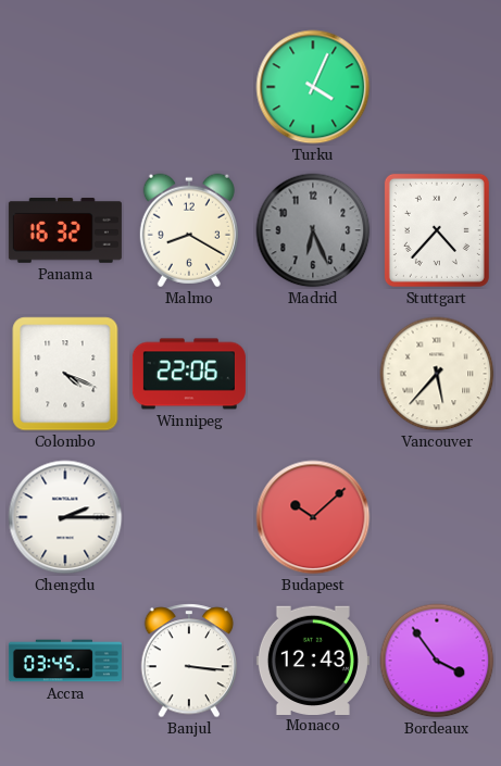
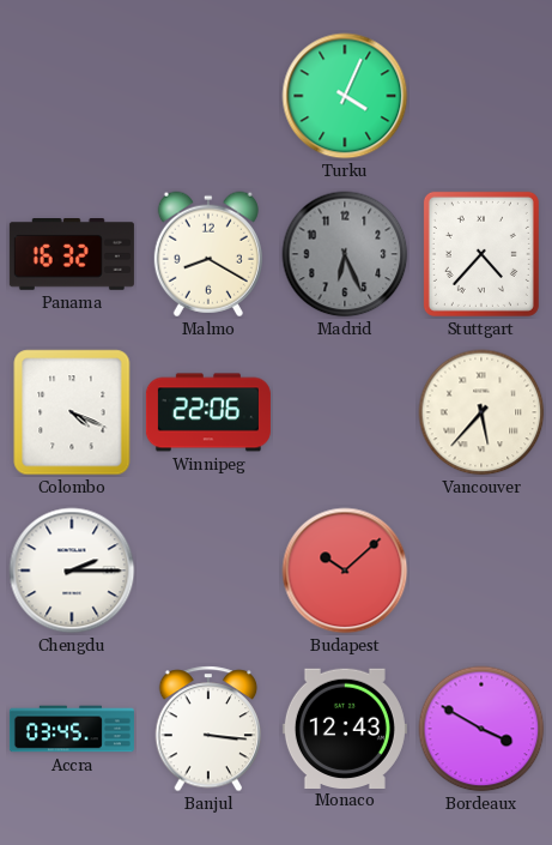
Bordeaux: 3:54 -> 3:50 (481, 729)
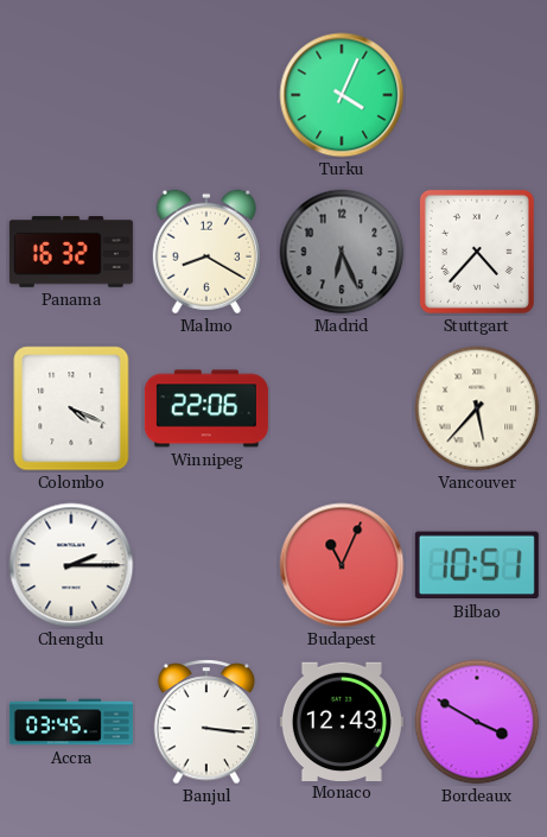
Budapest: 10:08 -> 11:04 (342, 565)
Bilbao: none -> 10:51 (477, 565)
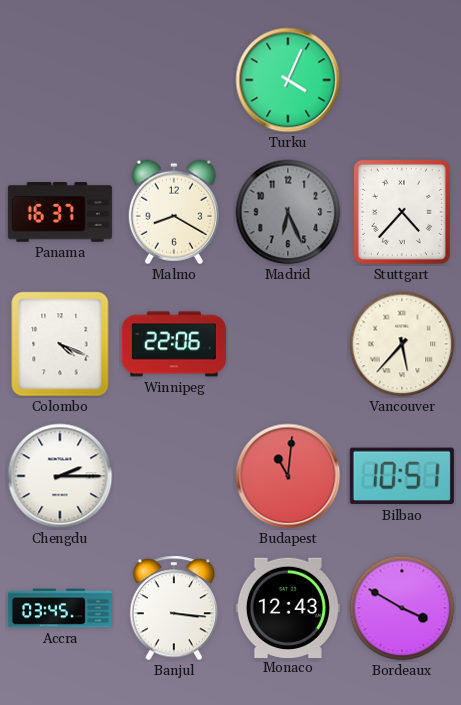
Panama: 16:32 -> 16:37 (60, 213)
Budapest: 11:04 -> 11:01 (288, 476)
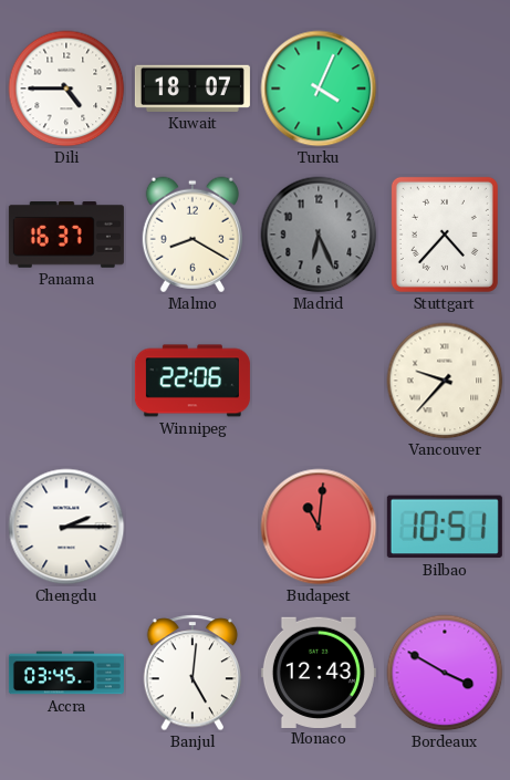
Dili: none -> 4:45 (66, 89)
Kuwait: none -> 18:07 (192, 89)
Colombo: 4:19 -> none (60, 344)
Vancouver: 5:37 -> 9:37 (445, 381)
Banjul: 3:16 -> 5:01 (192, 673)
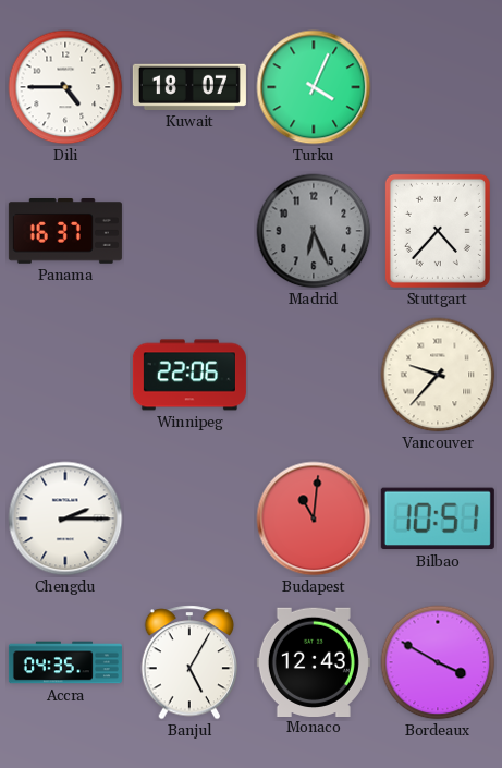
Malmo: 8:20 -> none (192, 235)
Accra: 03:45 -> 04:35 (65, 662)
Banjul: 5:01 -> 5:05 (189, 662)
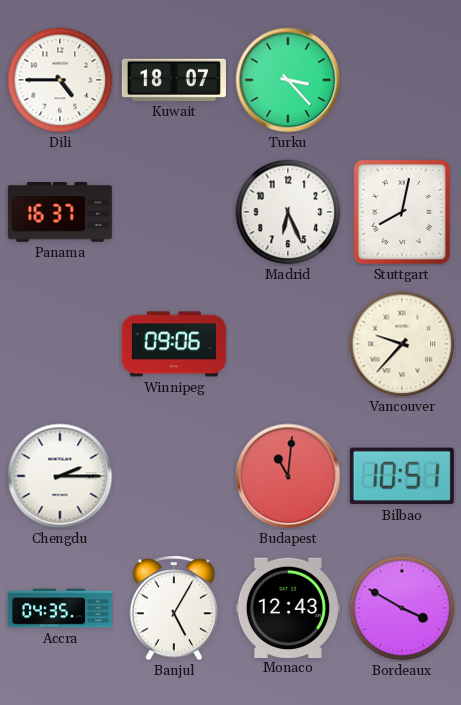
Turku: 4:04 -> 3:23 (288, 80)
Madrid dial: grey -> white (288, 212)
Stuttgart: 4:37 -> 8:02 (402, 212)
Winnipeg: 22:06 -> 09:06 (174, 344)
